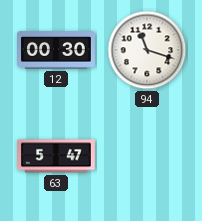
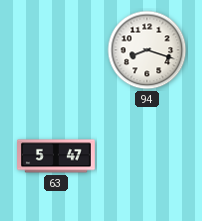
12: 00:30 -> none (56, 50)
94: 11:18 -> 8:18 (147, 50)
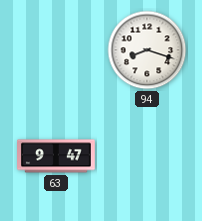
63: 5:47 -> 9:47 (57, 156)
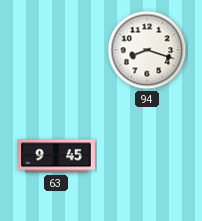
63: 9:47 -> 9:45 (57, 156)
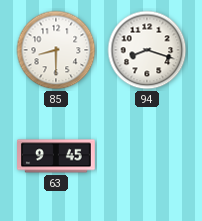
85: none -> 8:30 (56, 50)
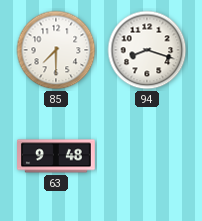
85: 8:30 -> 7:30 (56, 50)
63: 9:45 -> 9:48 (57, 156)
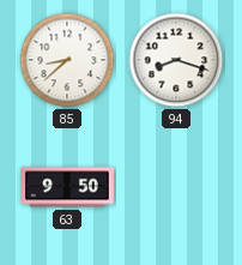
85: 7:30 -> 8:38 (67, 60)
63: 9:48 -> 9:50 (68, 187)
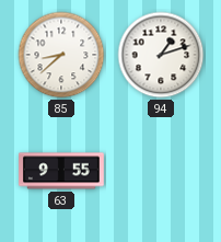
94: 8:18 -> 1:12 (161, 55)
63: 9:50 -> 9:55 (62, 171)
